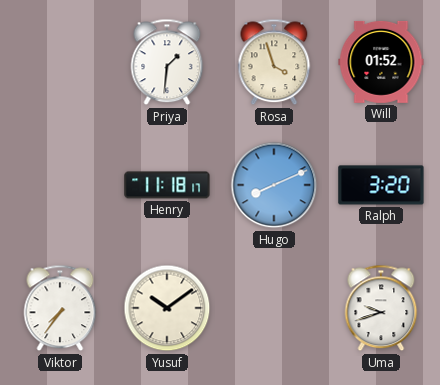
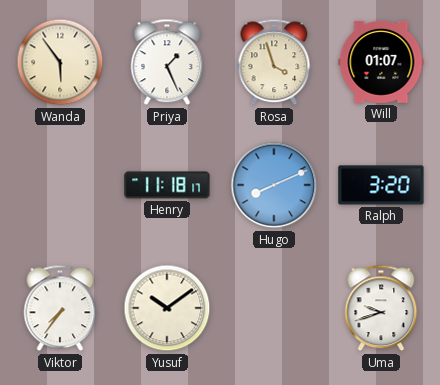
Wanda: none -> 5:54 (60, 62)
Priya: 1:31 -> 1:26 (167, 62)
Will: 01:52 -> 01:07 (381, 62)
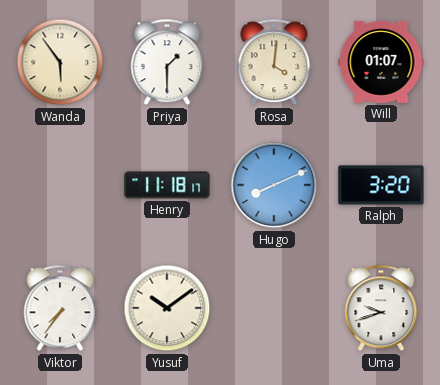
Priya: 1:26 -> 1:30 (167, 62)
Rosa: 3:57 -> 4:01 (274, 62)
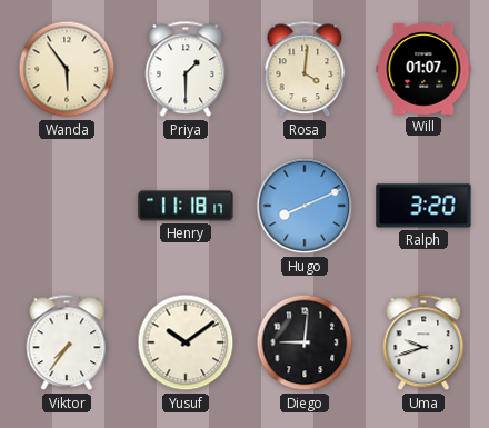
Diego: none -> 9:01 (305, 342)
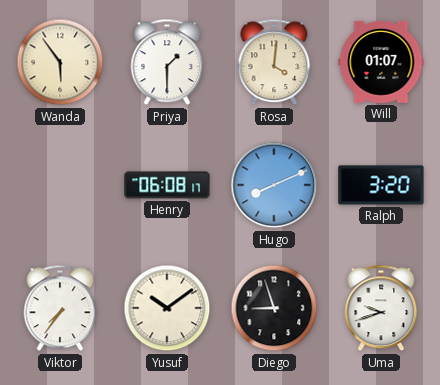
Henry: 11:18 -> 06:08 (167, 185)
Diego: 9:01 -> 8:57 (274, 308)
